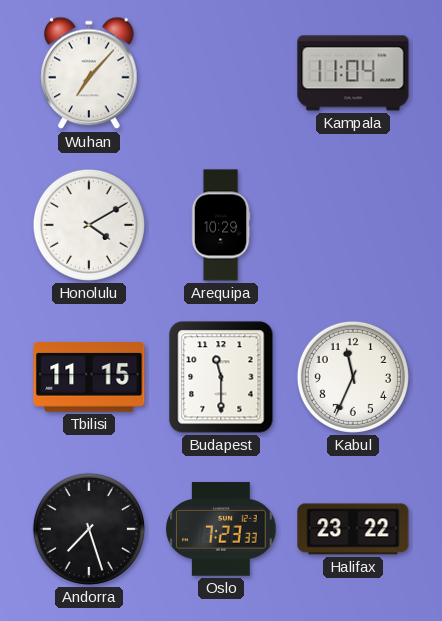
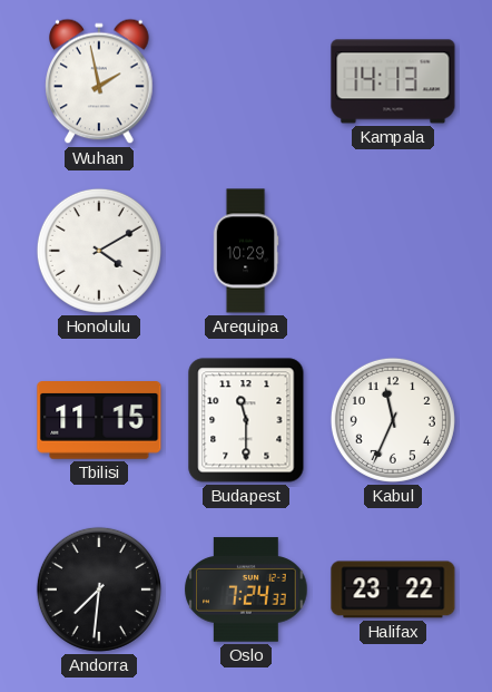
Wuhan: 7:07 -> 1:58 (99, 81)
Kampala: 11:04 -> 14:13 (393, 81)
Andorra: 7:27 -> 7:31 (99, 589)
Oslo: 7:23 -> 7:24 (246, 589)
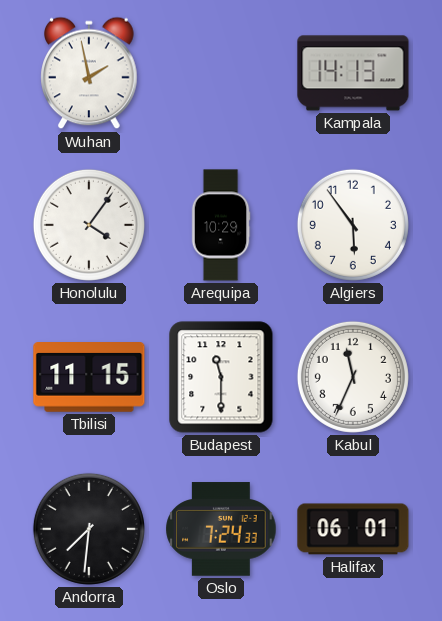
Honolulu: 4:10 -> 4:06 (89, 225)
Algiers: none -> 5:54 (353, 225)
Halifax: 23:22 -> 06:01 (353, 529)
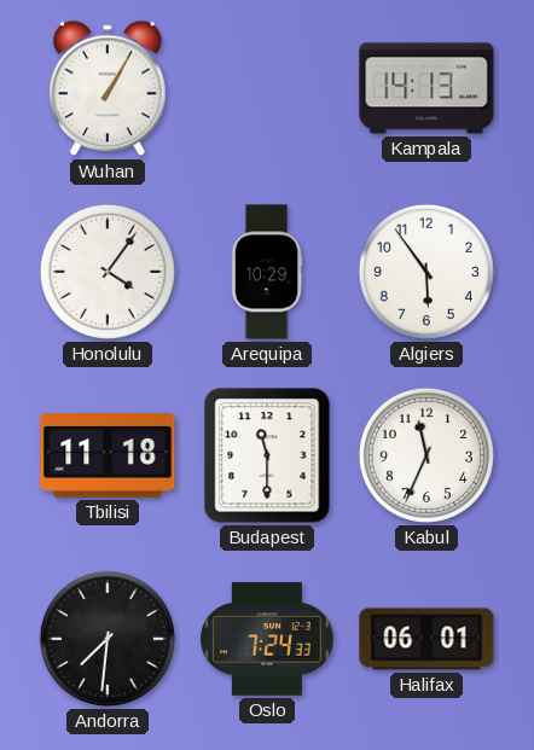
Wuhan: 1:58 -> 1:05 (108, 88)
Tbilisi: 11:15 -> 11:18 (108, 457)
